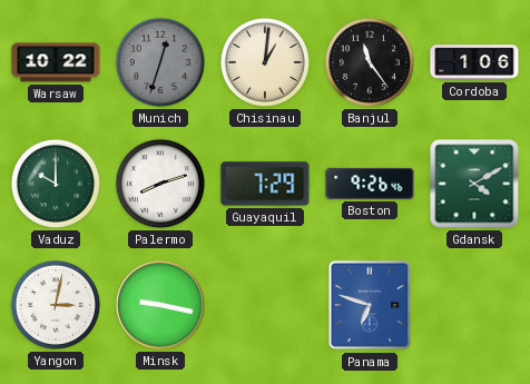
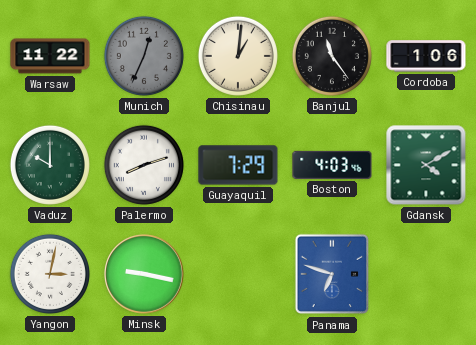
Warsaw: 10:22 -> 11:22 (50, 56)
Munich: 12:33 -> 12:34 (144, 56)
Boston: 9:26 -> 4:03 (332, 165)
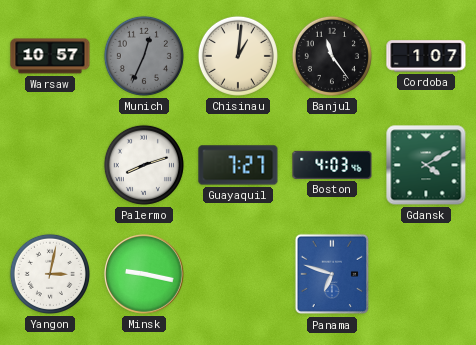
Warsaw: 11:22 -> 10:57 (50, 56)
Cordoba: 1:06 -> 1:07 (426, 56)
Vaduz: 10:00 -> none (50, 165)
Guayaquil: 7:29 -> 7:27 (238, 165)
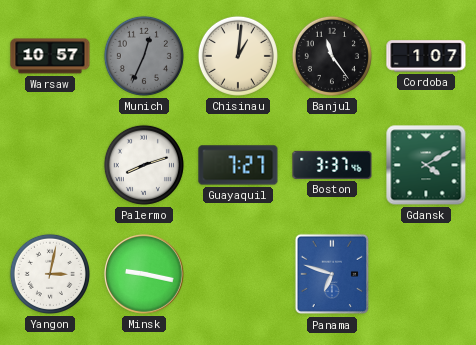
Boston: 4:03 -> 3:37 (332, 165)
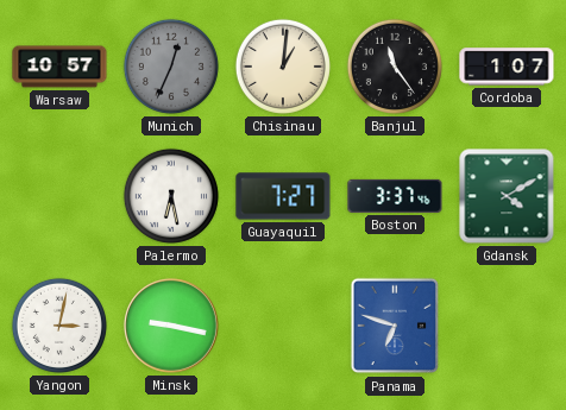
Palermo: 8:12 -> 6:28 (171, 196)
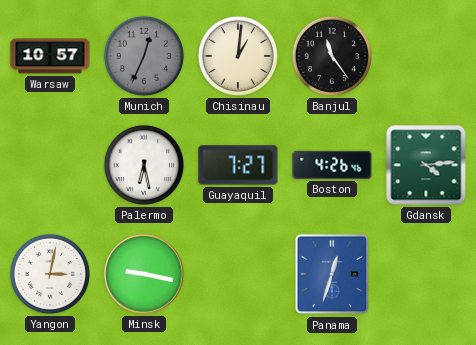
Cordoba: 1:07 -> none (507, 67)
Boston: 3:37 -> 4:26 (332, 165)
Gdansk: 4:10 -> 4:14 (426, 165)
Panama: 6:48 -> 12:33 (332, 274)
